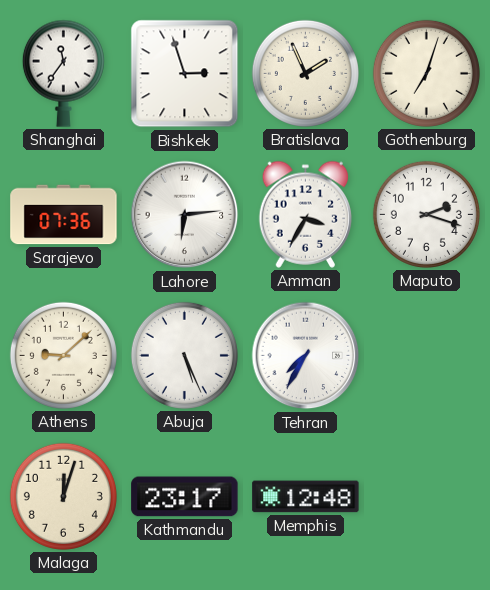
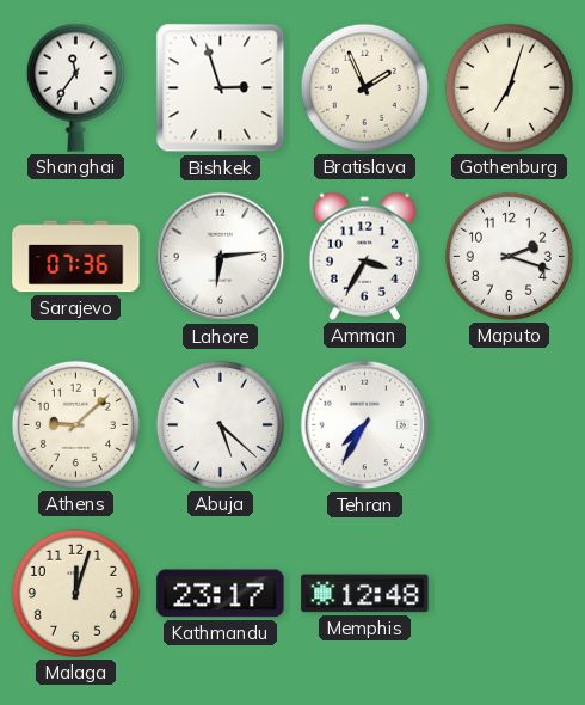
Abuja: 5:26 -> 5:22 (220, 424)
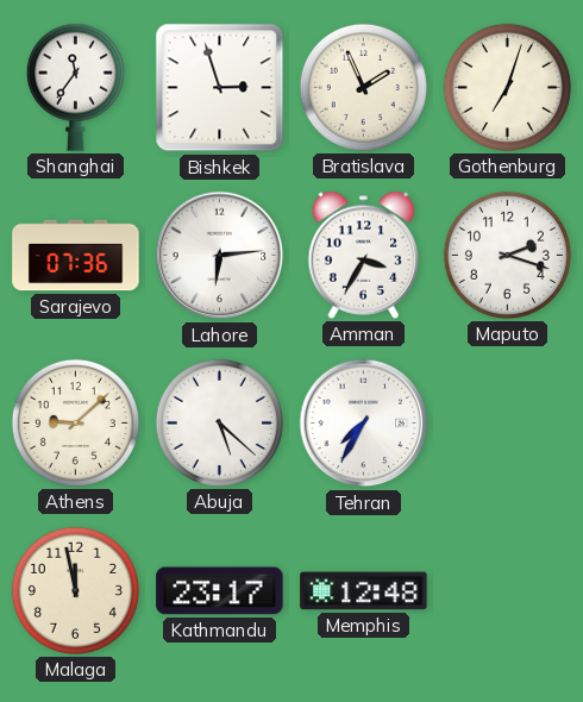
Malaga: 12:03 -> 11:58 (75, 590)
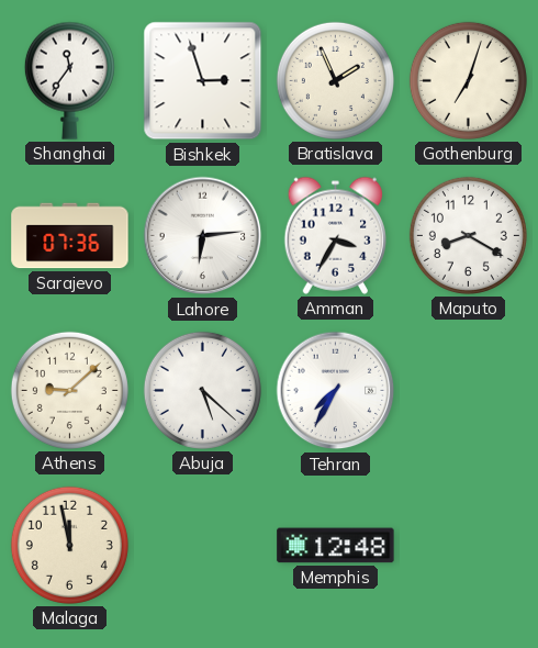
Maputo: 2:18 -> 8:20 (468, 235)
Kathmandu: 23:17 -> none (220, 591)
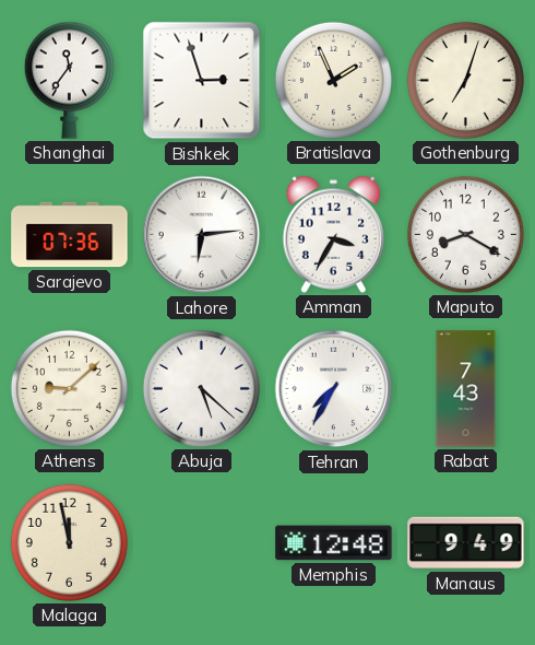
Rabat: none -> 7:43 (466, 389)
Manaus: none -> 9:49 (466, 543)
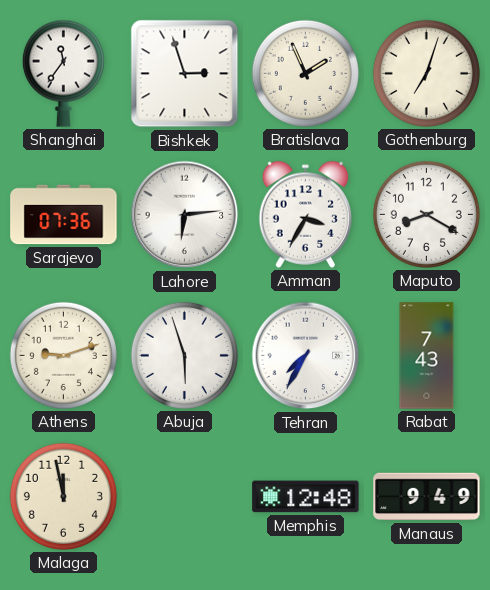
Athens: 9:08 -> 9:12 (63, 355)
Abuja: 5:22 -> 5:57 (184, 355)
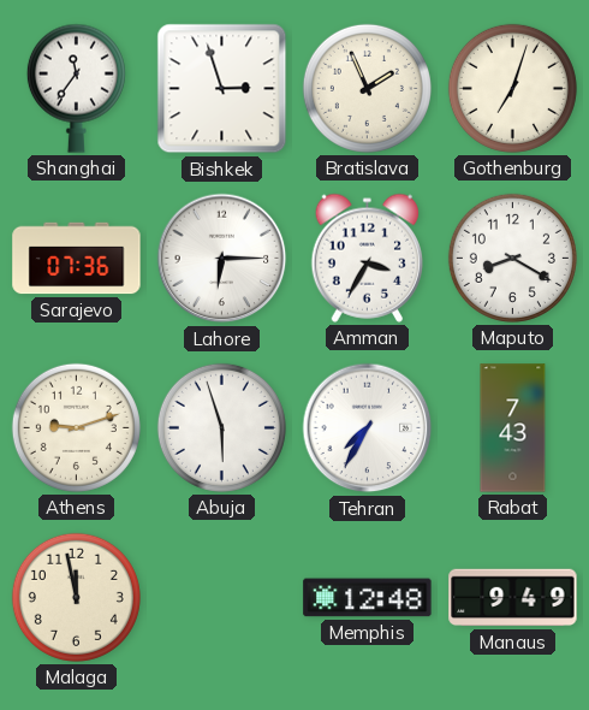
Lahore: 6:14 -> 6:15 (222, 259)
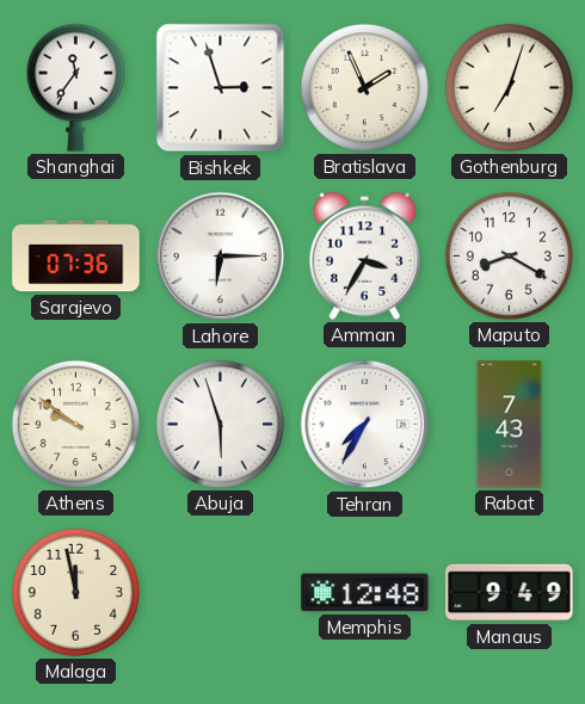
Athens: 9:12 -> 9:51 (75, 424)
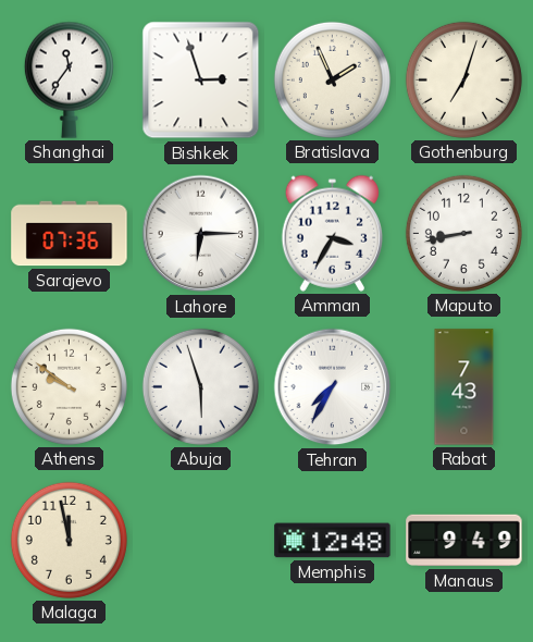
Maputo: 8:20 -> 8:43 (463, 233)
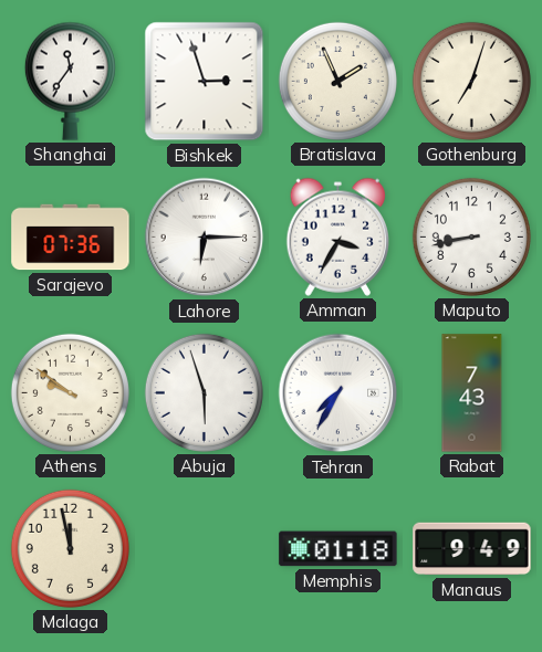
Memphis: 12:48 -> 01:18 (338, 549)
